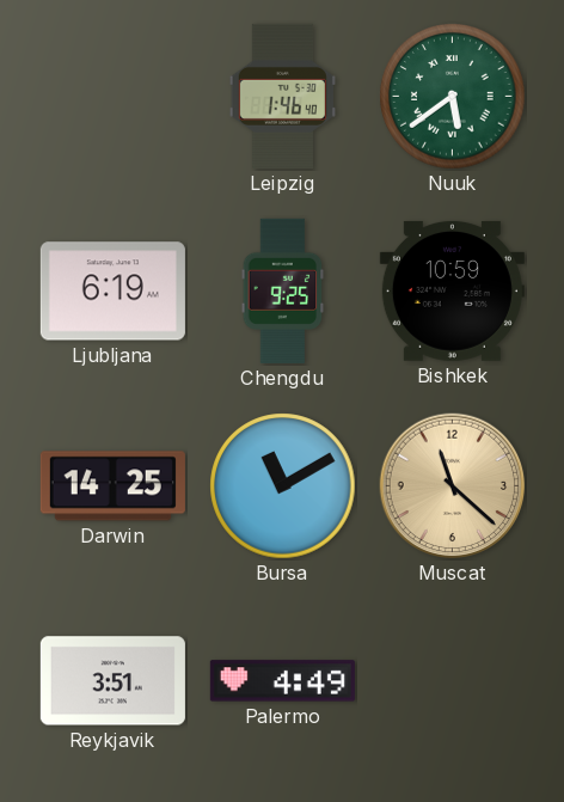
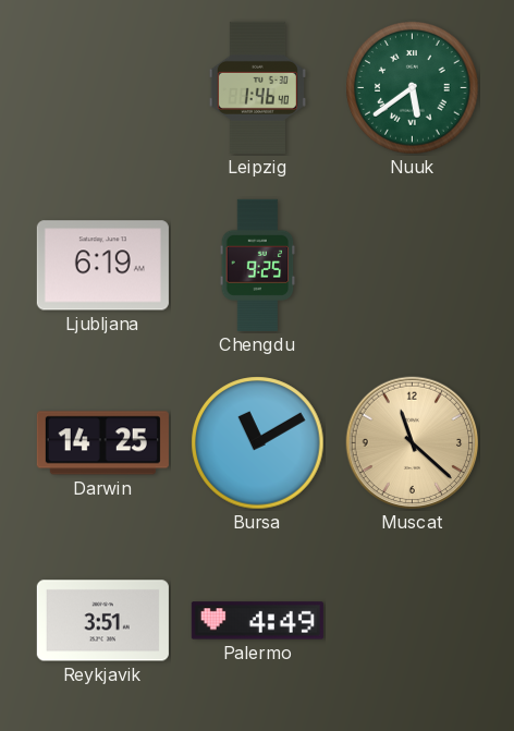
Bishkek: 10:59 -> none (452, 290)
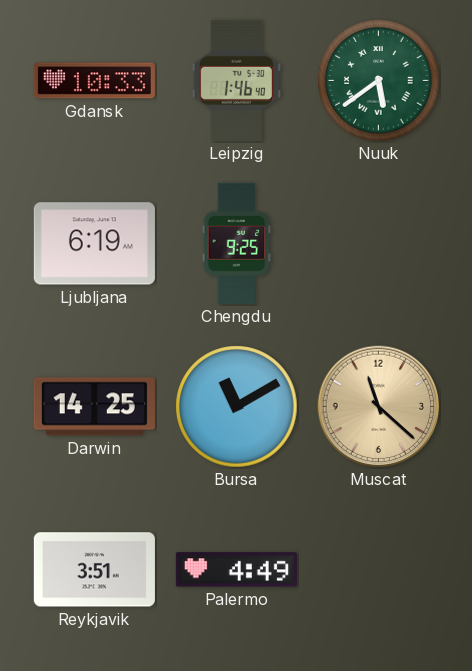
Gdansk: none -> 10:33 (94, 81)
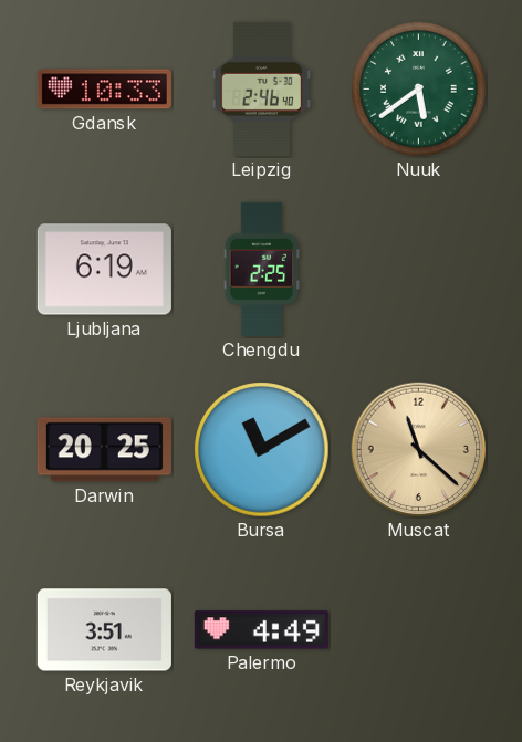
Leipzig: 1:46 -> 2:46 (261, 88)
Chengdu: 9:25 -> 2:25 (262, 269)
Darwin: 14:25 -> 20:25 (104, 450)
